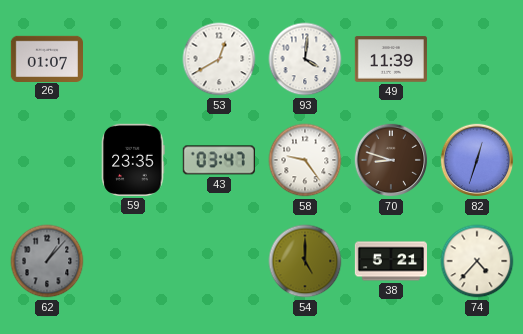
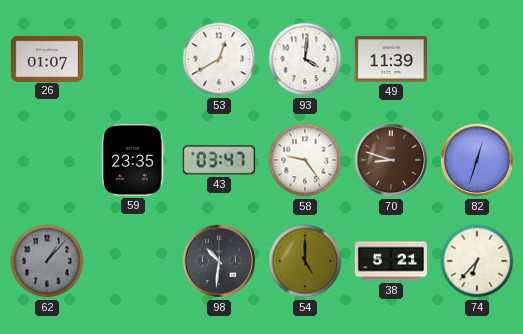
98: none -> 10:31 (219, 261)
74: 4:37 -> 6:37 (477, 261)
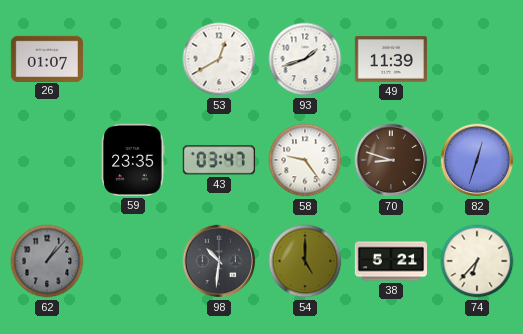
93: 4:01 -> 1:42 (305, 59)
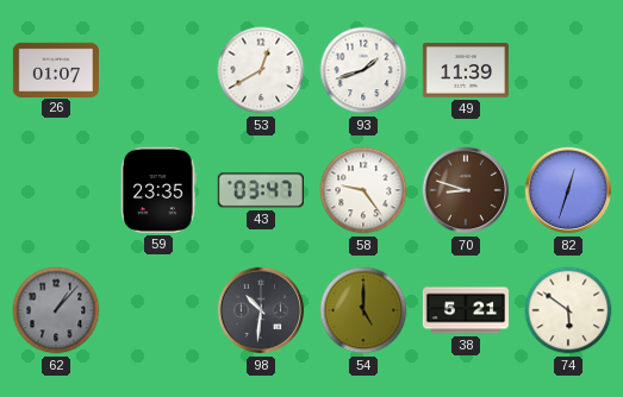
74: 6:37 -> 5:51 (568, 310)
